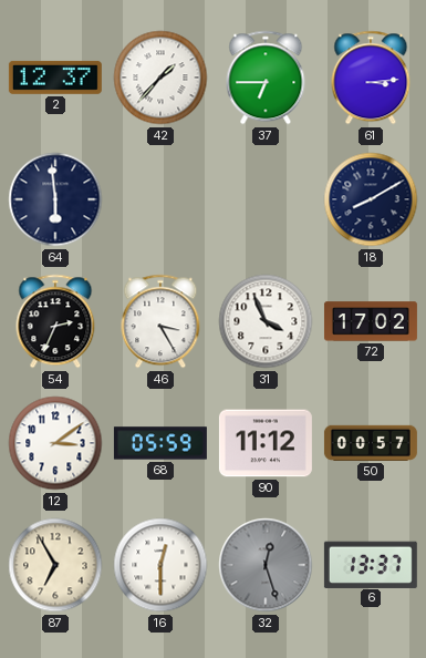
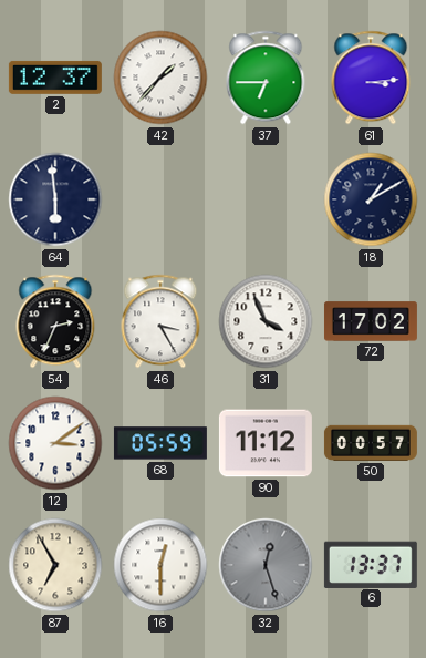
18: 8:10 -> 1:10 (371, 199)
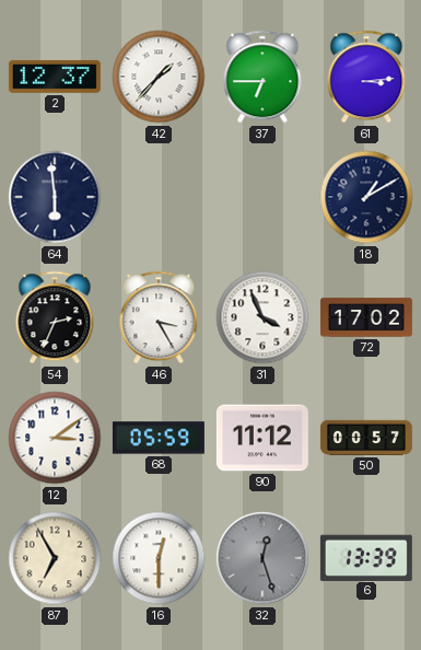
6: 13:37 -> 13:39 (366, 557)
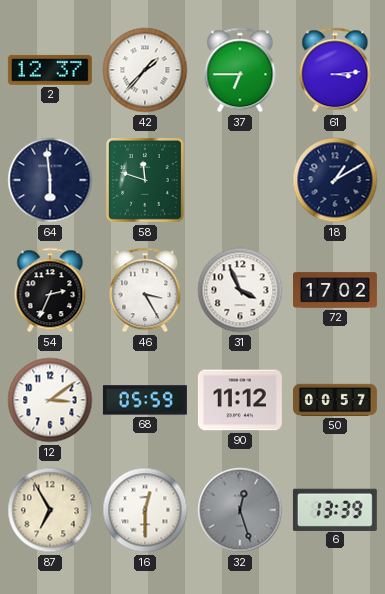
58: none -> 11:48 (145, 180)
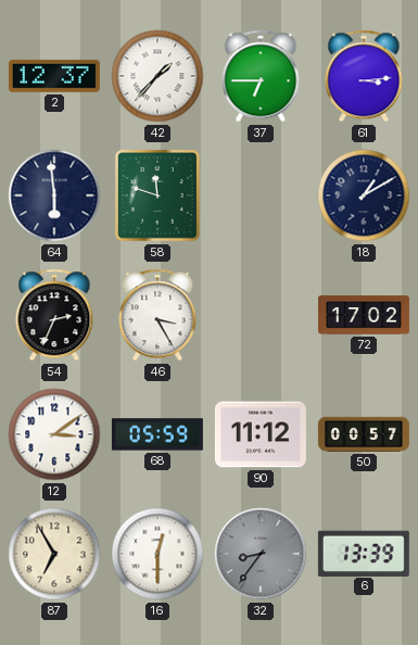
31: 3:56 -> none (240, 290)
32: 12:27 -> 8:36 (261, 554)
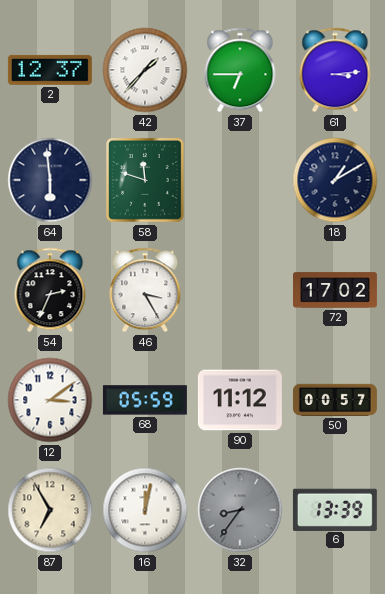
16: 12:30 -> 12:02 (145, 510)
